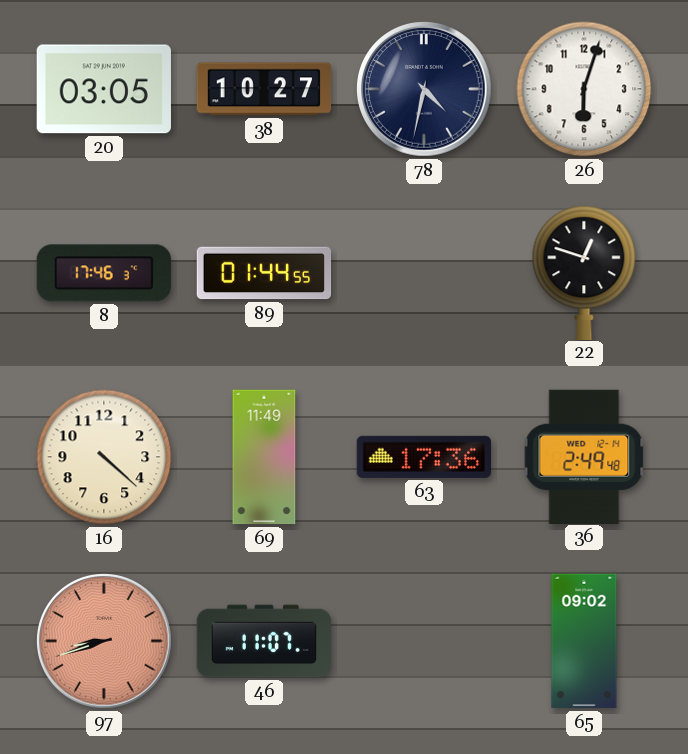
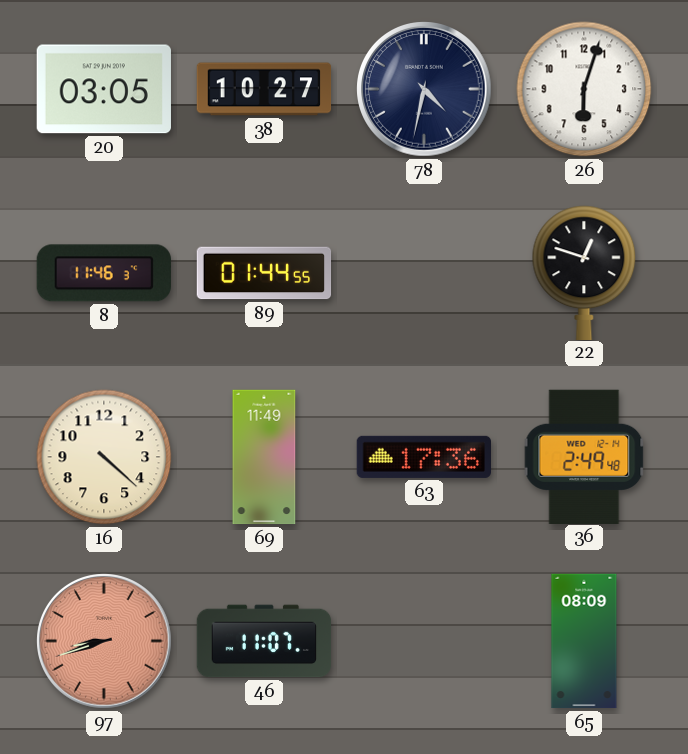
8: 17:46 -> 11:46 (104, 273)
65: 09:02 -> 08:09 (584, 641)
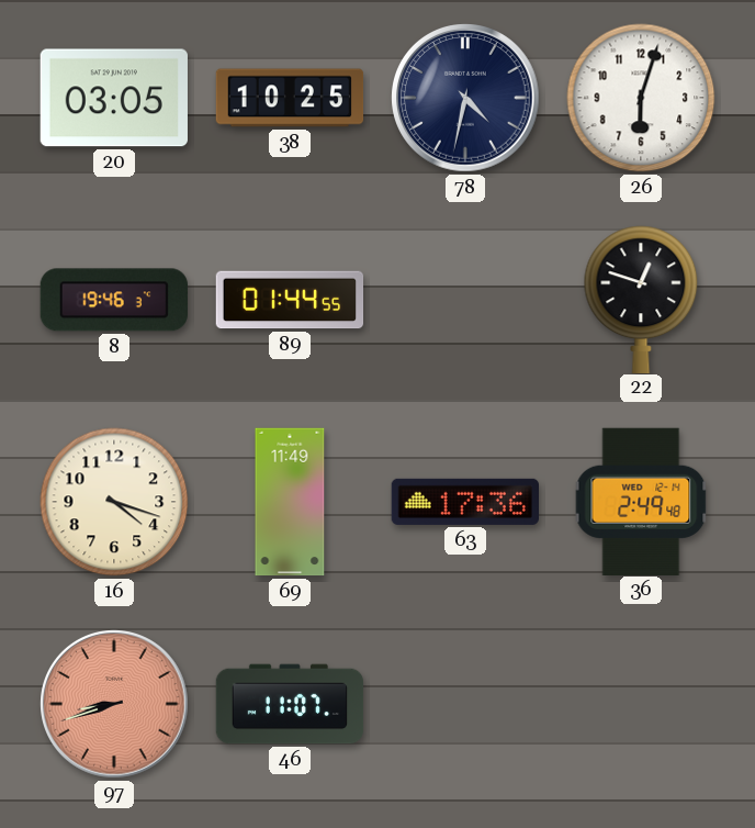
38: 10:27 -> 10:25 (290, 98)
8: 11:46 -> 19:46 (114, 300)
16: 4:22 -> 4:18 (114, 502)
65: 08:09 -> none (584, 641)
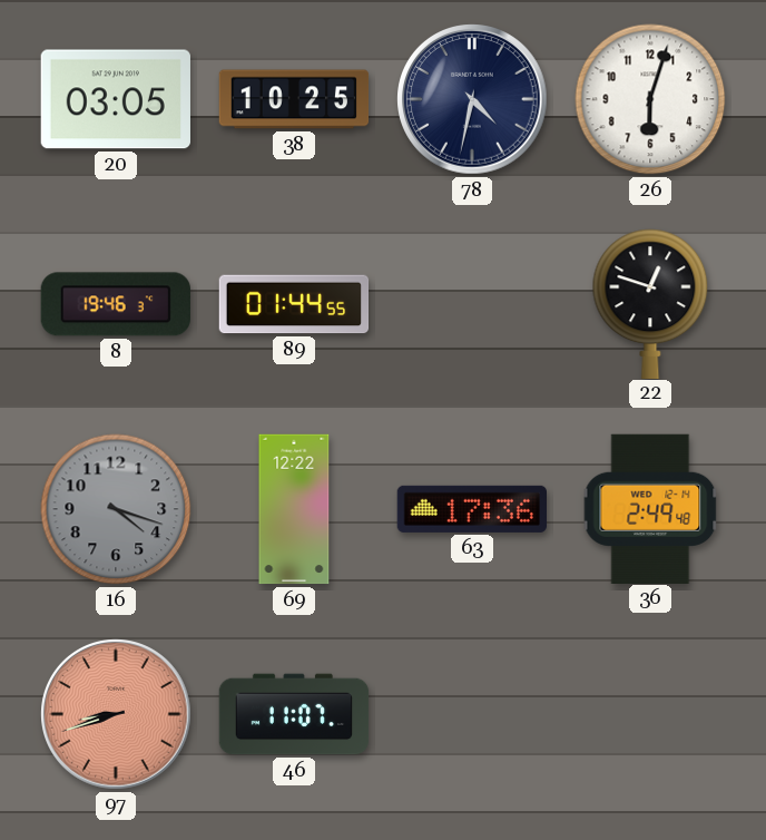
16 dial: cream -> grey (116, 509)
69: 11:49 -> 12:22 (294, 509)
